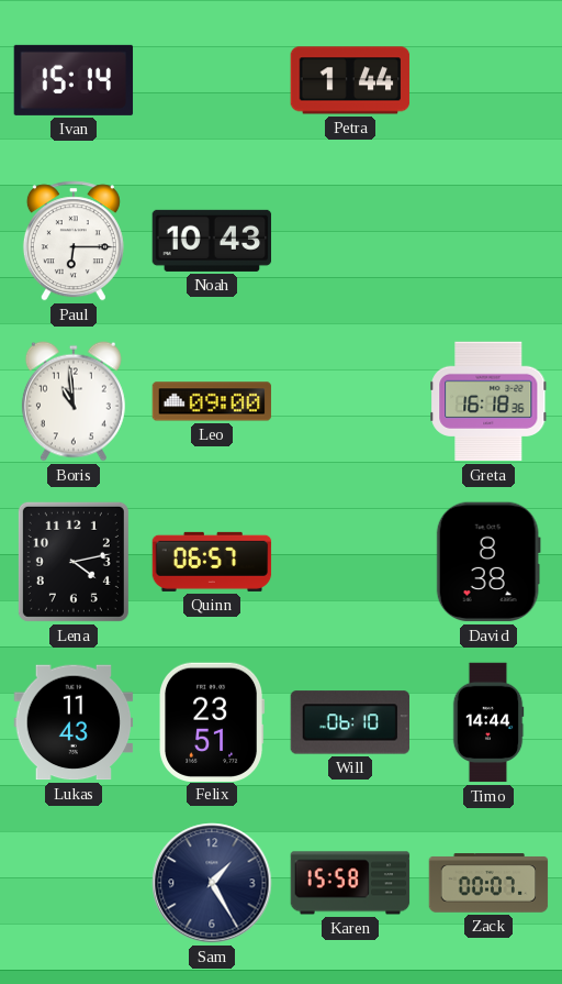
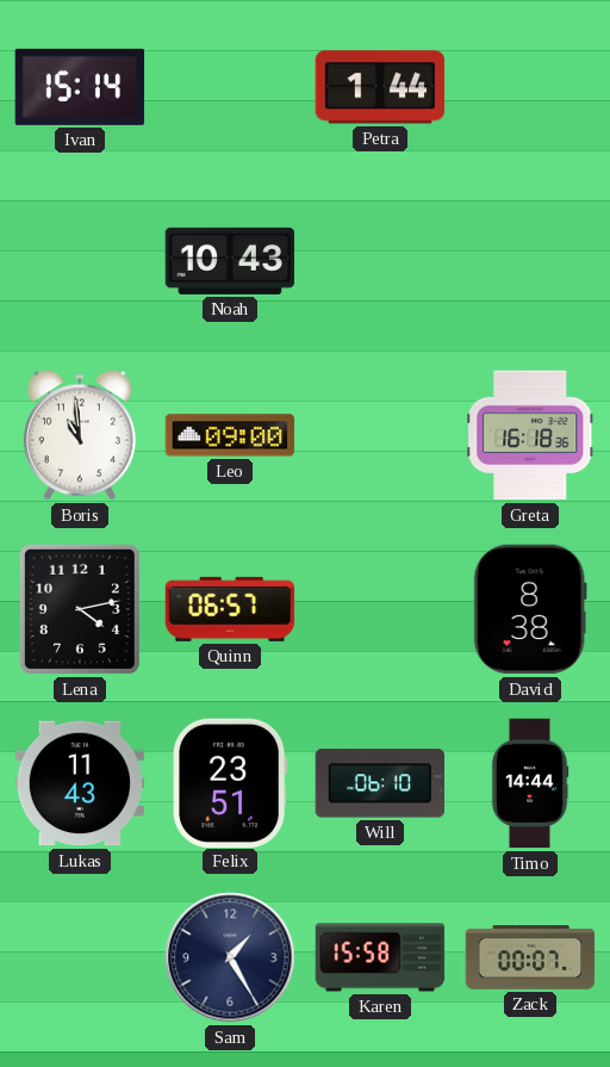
Paul: 6:15 -> none (74, 241)
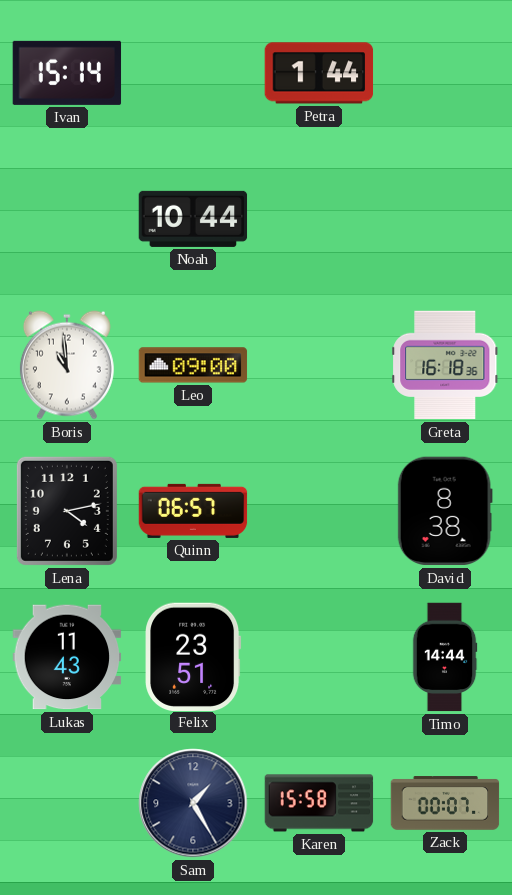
Noah: 10:43 -> 10:44 (193, 219)
Will: 06:10 -> none (379, 783)
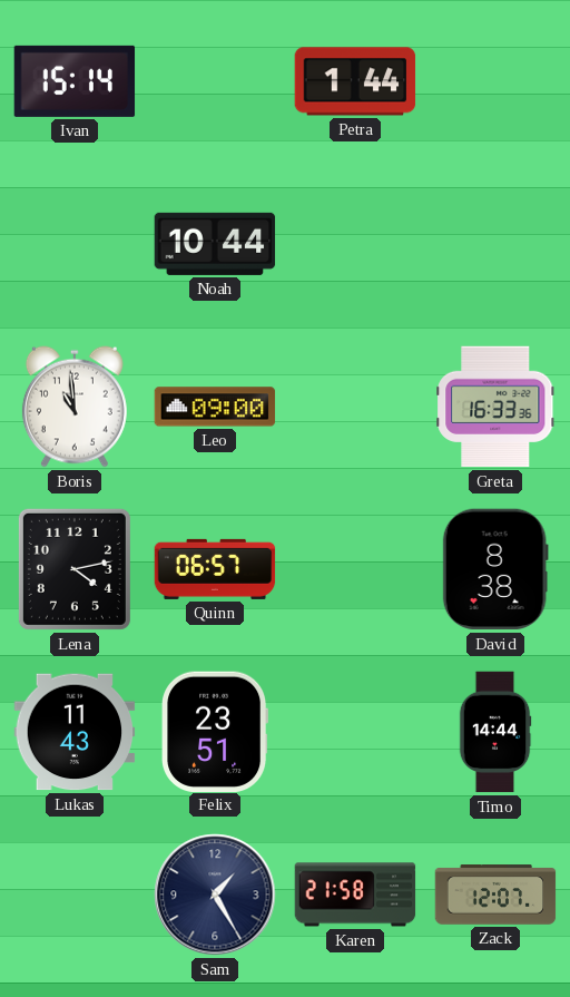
Greta: 16:18 -> 16:33 (495, 407)
Karen: 15:58 -> 21:58 (355, 895)
Zack: 00:07 -> 12:07 (495, 895)
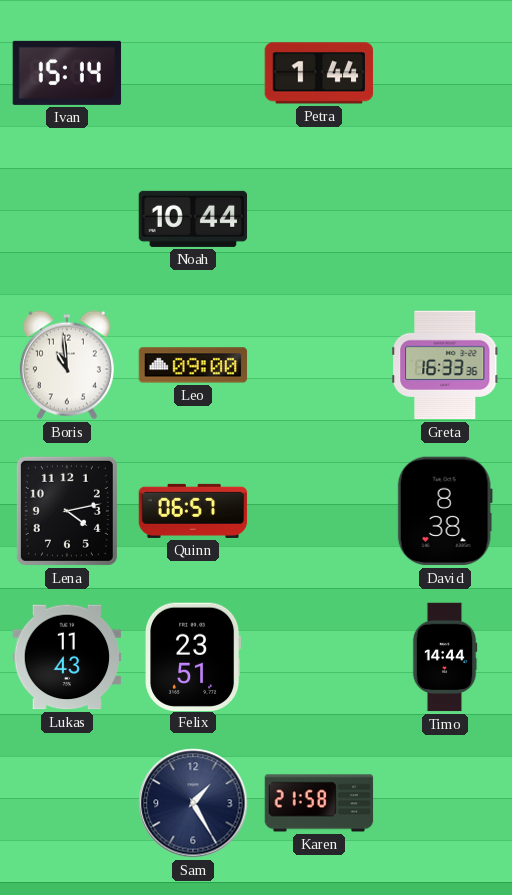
Zack: 12:07 -> none (495, 895)
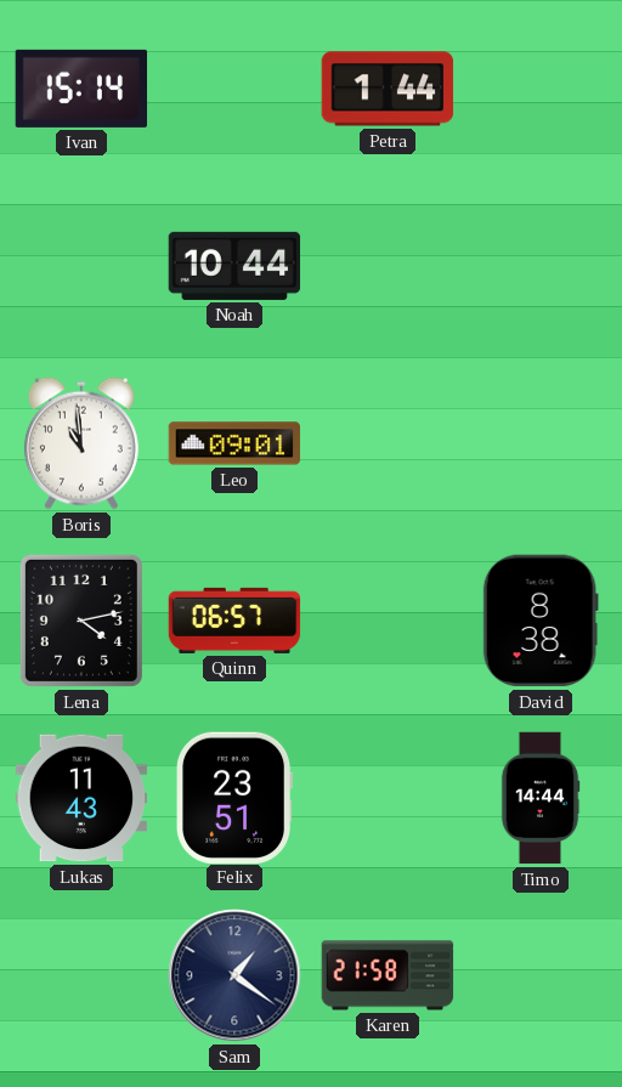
Leo: 09:00 -> 09:01 (234, 443)
Greta: 16:33 -> none (445, 365)
Sam: 1:25 -> 1:21 (234, 975)
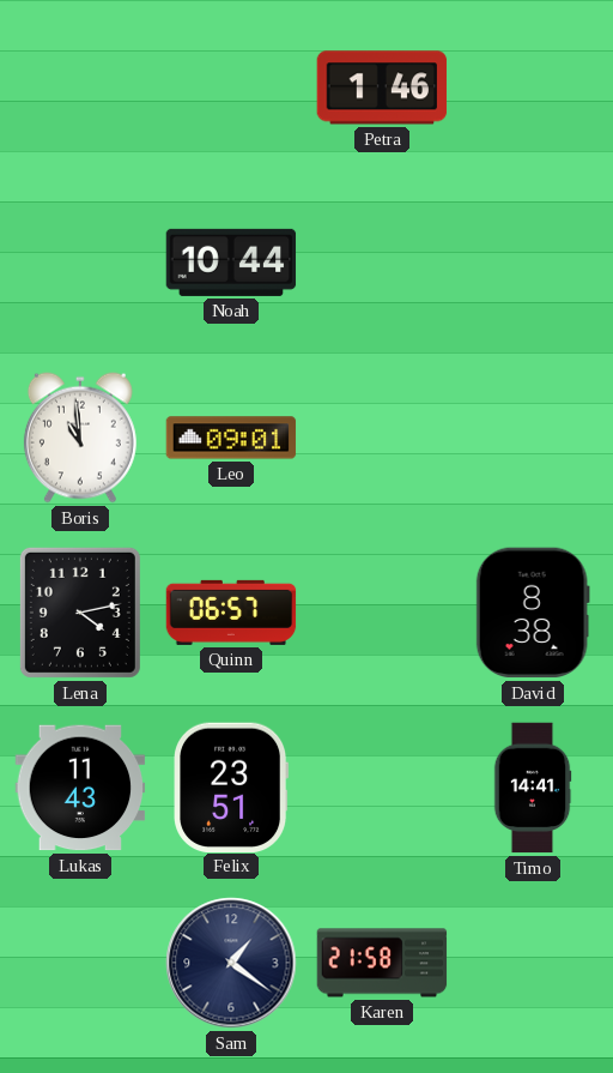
Ivan: 15:14 -> none (81, 89)
Petra: 1:44 -> 1:46 (382, 88)
Timo: 14:44 -> 14:41 (533, 788)
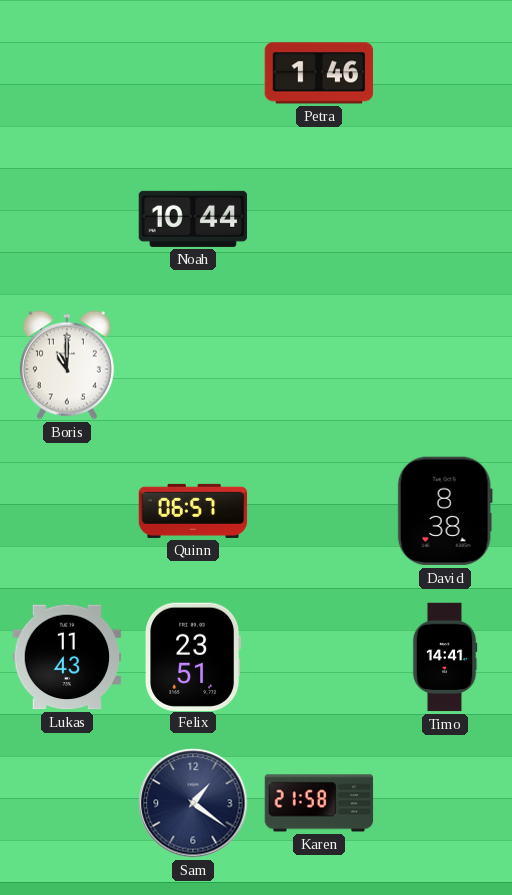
Boris: 10:59 -> 11:00 (67, 365)
Leo: 09:01 -> none (231, 438)
Lena: 4:13 -> none (80, 613)
